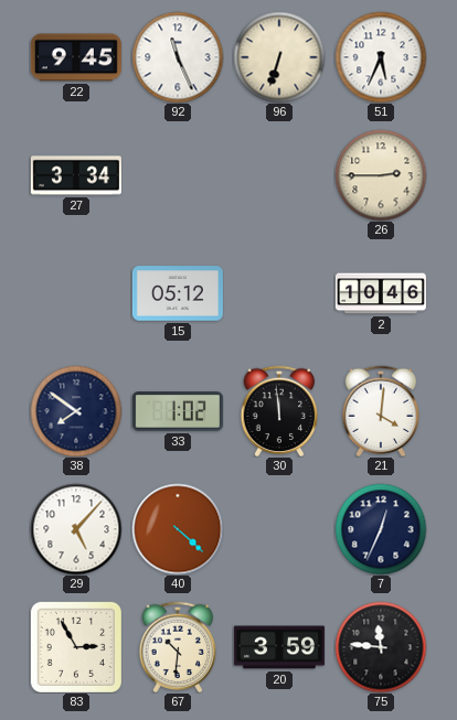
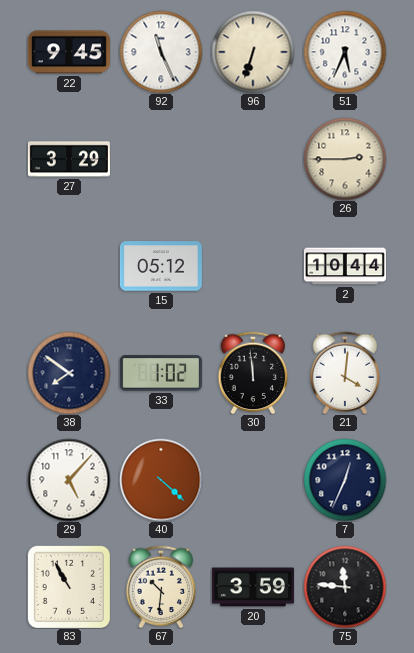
27: 3:34 -> 3:29 (69, 159)
2: 10:46 -> 10:44 (345, 266)
83: 2:55 -> 10:55 (69, 587)
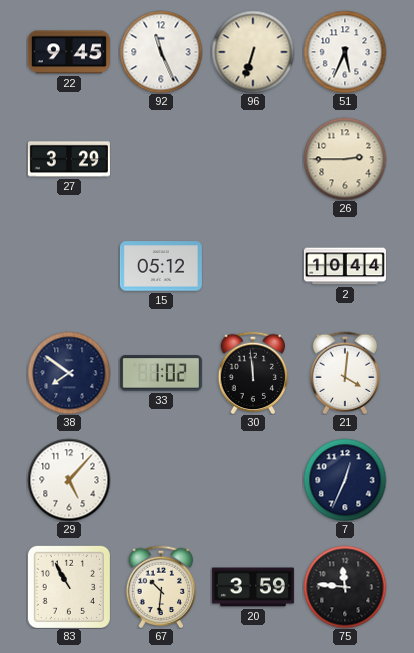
40: 4:22 -> none (161, 480)
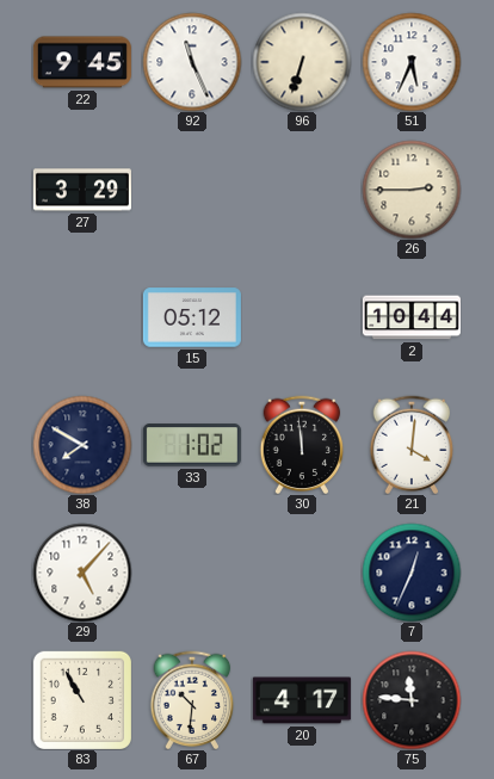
38: 7:51 -> 7:50 (82, 445)
20: 3:59 -> 4:17 (302, 700)
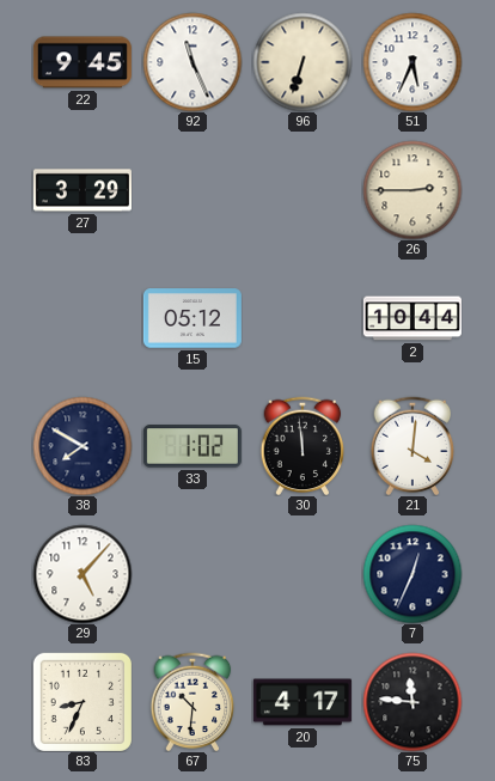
83: 10:55 -> 8:34 (82, 702)
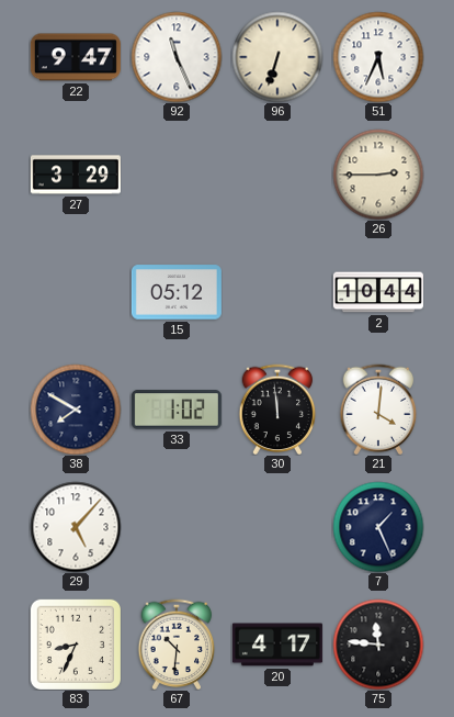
22: 9:45 -> 9:47 (76, 57)
7: 12:34 -> 1:26 (378, 527)
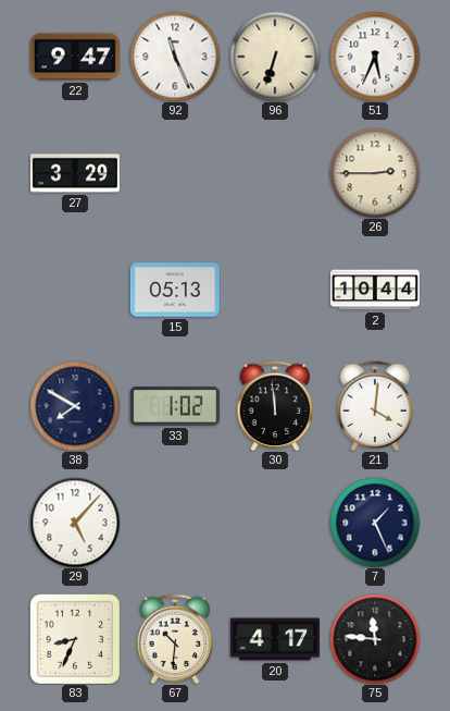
15: 05:12 -> 05:13 (175, 290)
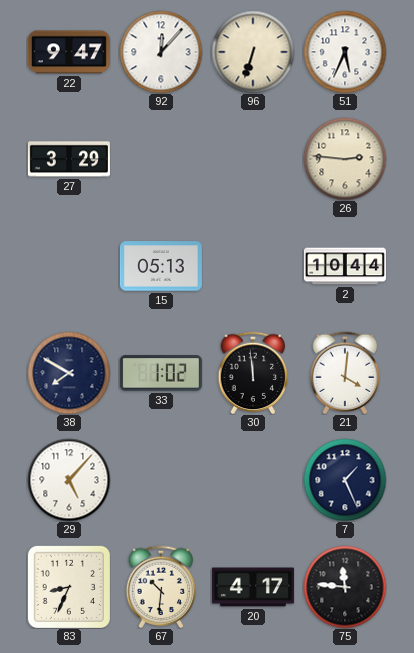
92: 11:26 -> 12:07 (161, 52)
26: 2:45 -> 2:46 (345, 159)
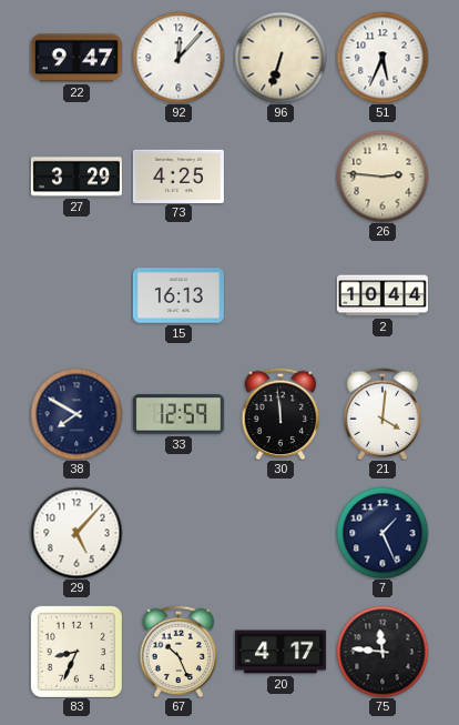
73: none -> 4:25 (178, 175)
15: 05:13 -> 16:13 (178, 295)
33: 1:02 -> 12:59 (178, 414)
67: 10:31 -> 10:26 (178, 652)
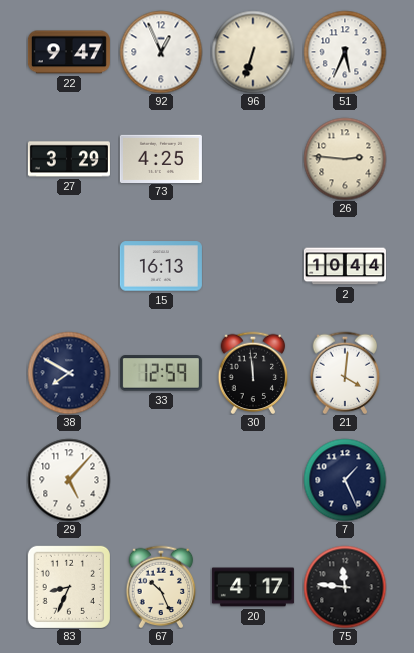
92: 12:07 -> 12:56 (161, 52)
